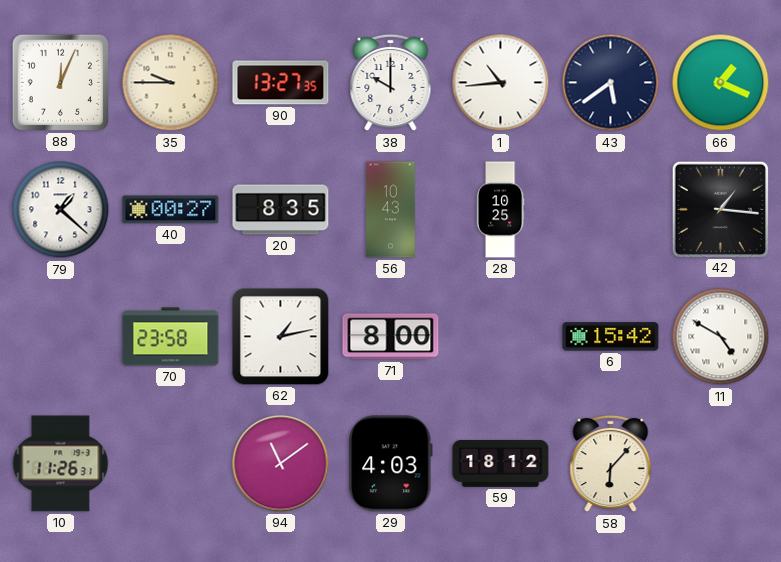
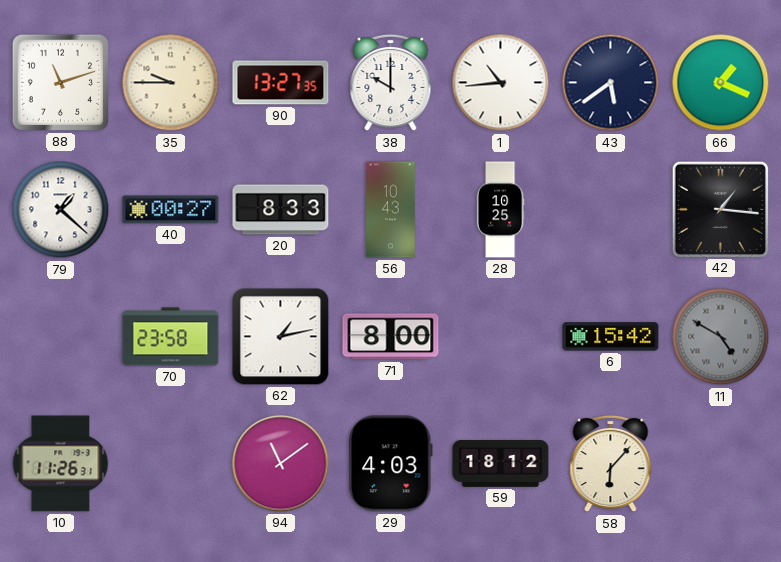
88: 12:04 -> 11:12 (60, 82)
20: 8:35 -> 8:33 (281, 210)
11 dial: white -> grey (721, 337)
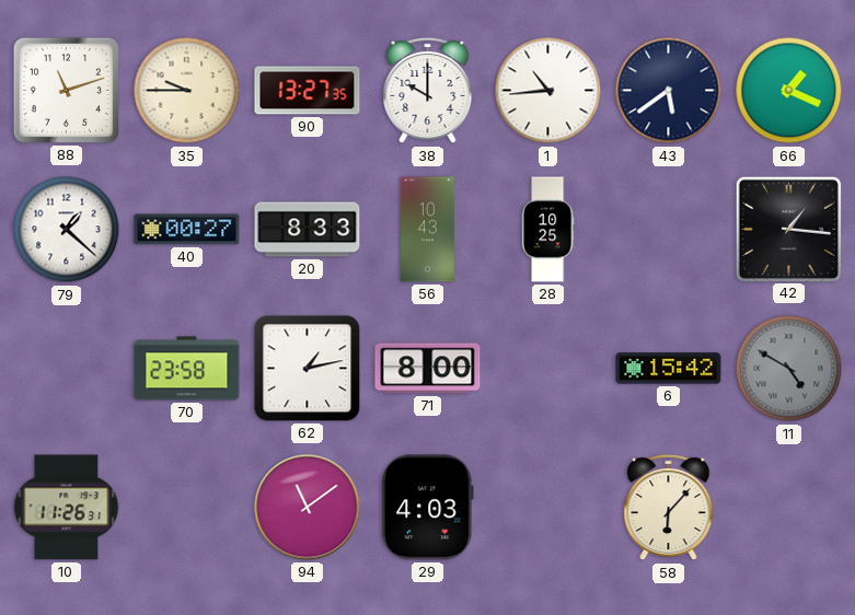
59: 18:12 -> none (501, 463)
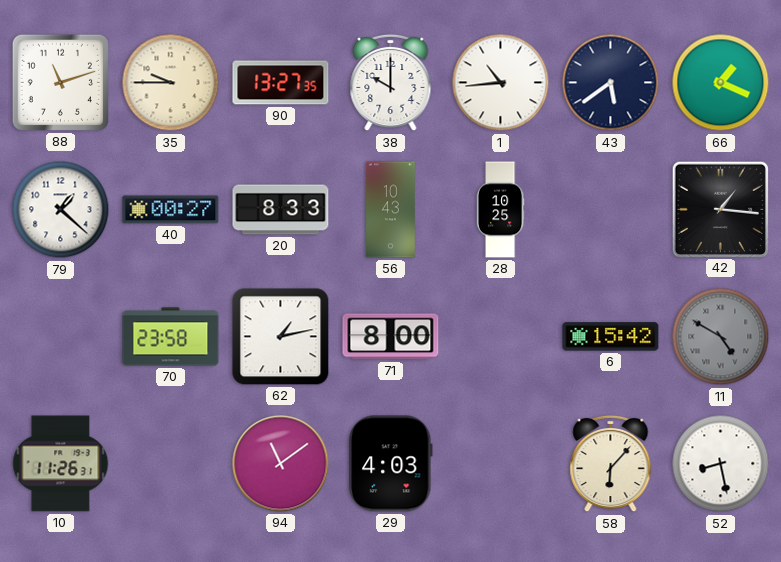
52: none -> 8:28 (721, 464)
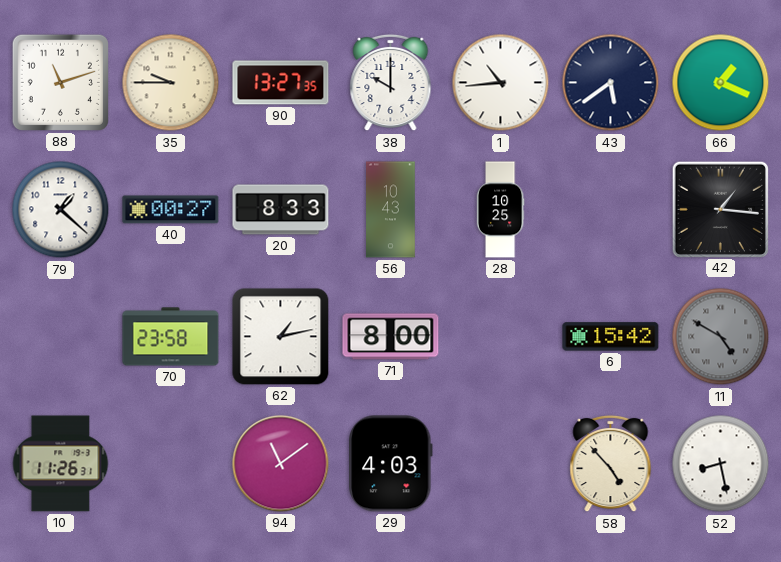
58: 6:07 -> 4:53 (611, 464)
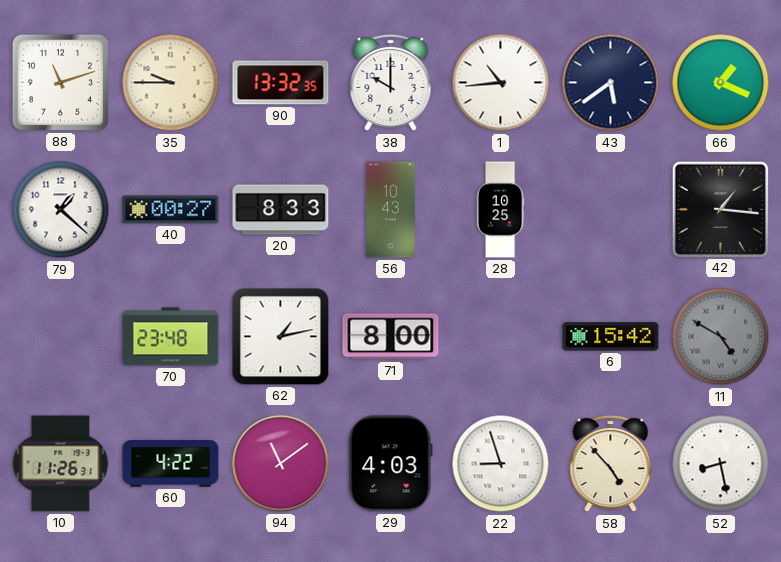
90: 13:27 -> 13:32 (281, 83)
70: 23:58 -> 23:48 (171, 337)
60: none -> 4:22 (171, 464)
22: none -> 8:57 (501, 464)
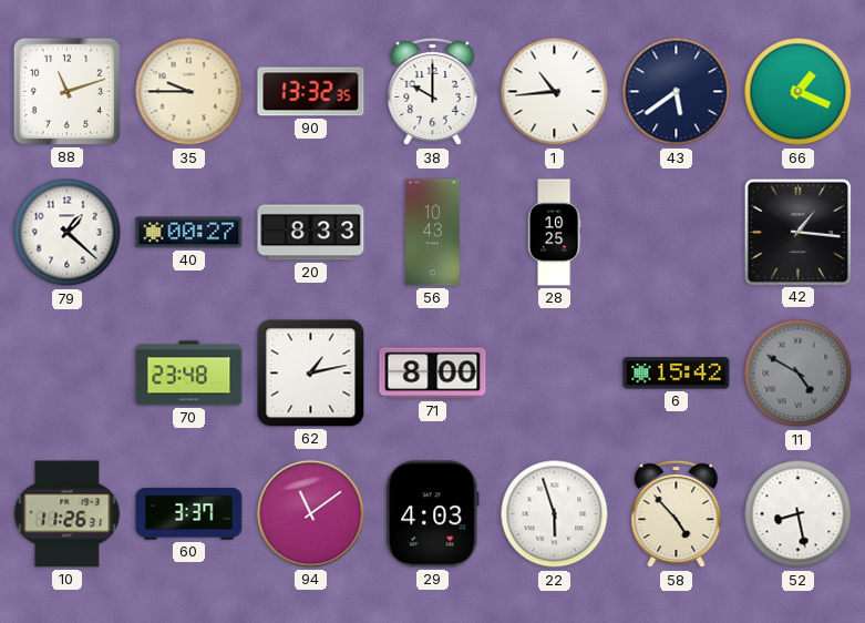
60: 4:22 -> 3:37 (189, 514)
22: 8:57 -> 5:57 (555, 514)
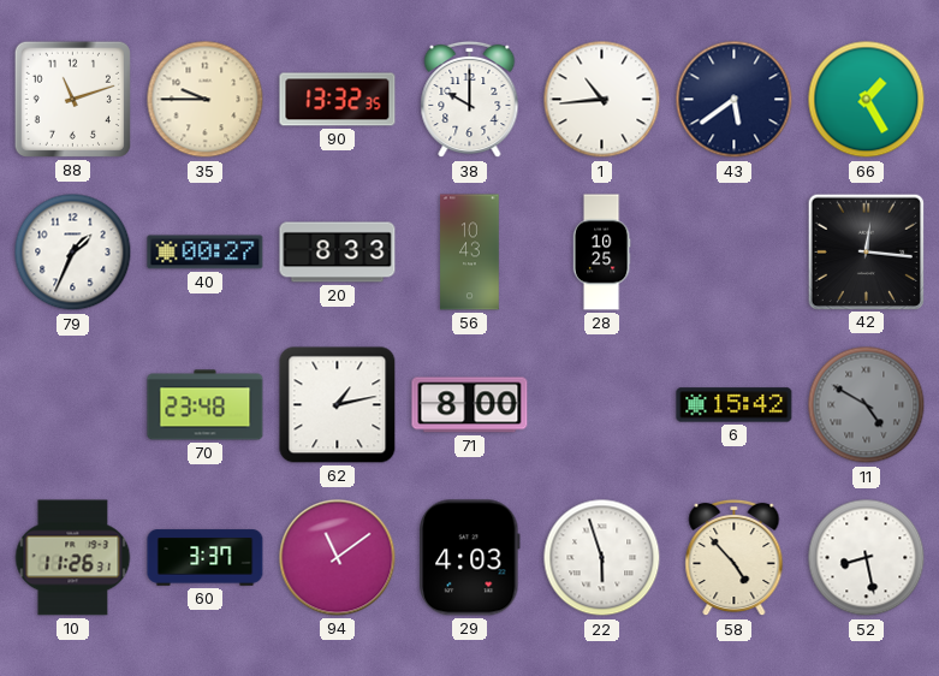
66: 1:19 -> 1:25 (867, 100)
79: 1:22 -> 1:34 (73, 253)
42: 1:16 -> 12:16 (866, 251)
